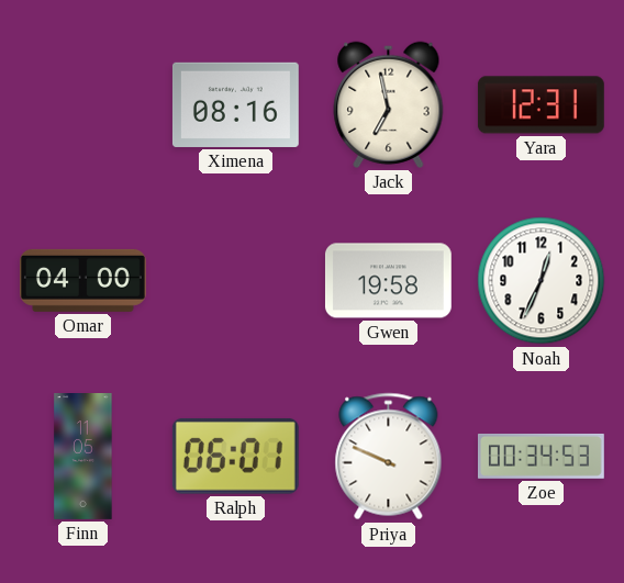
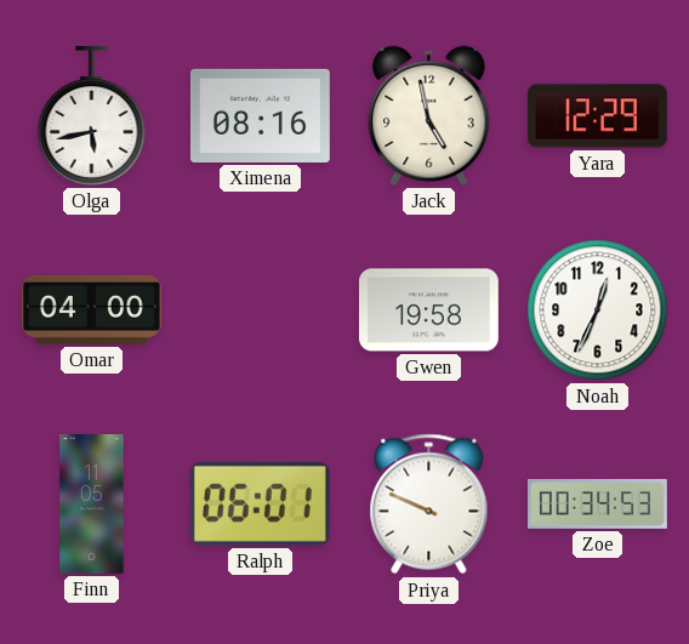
Olga: none -> 5:43 (92, 115)
Jack: 6:58 -> 4:58 (429, 115)
Yara: 12:31 -> 12:29 (597, 116)
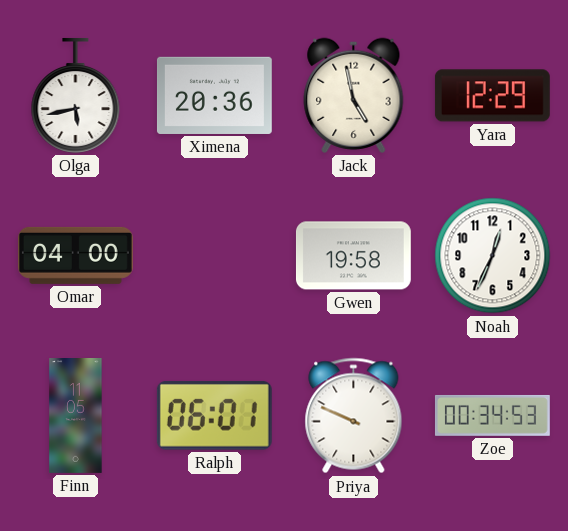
Ximena: 08:16 -> 20:36 (214, 95)
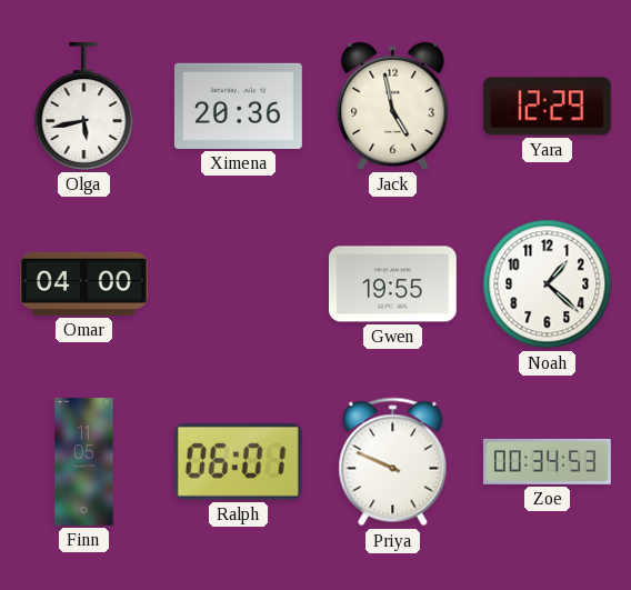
Gwen: 19:58 -> 19:55 (392, 284)
Noah: 12:34 -> 1:22 (548, 284)
